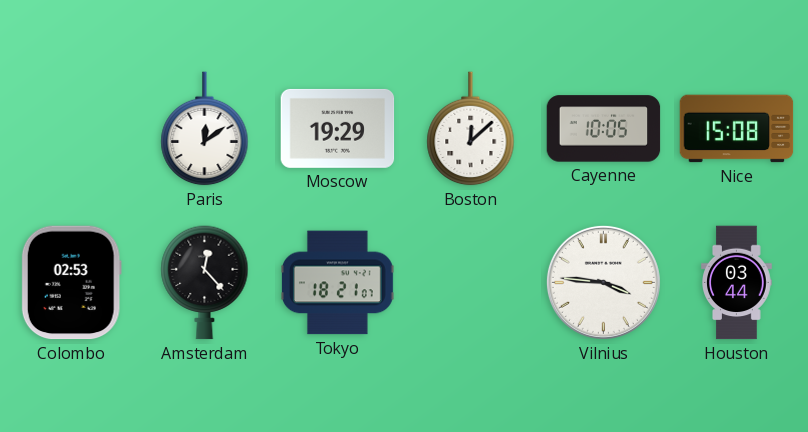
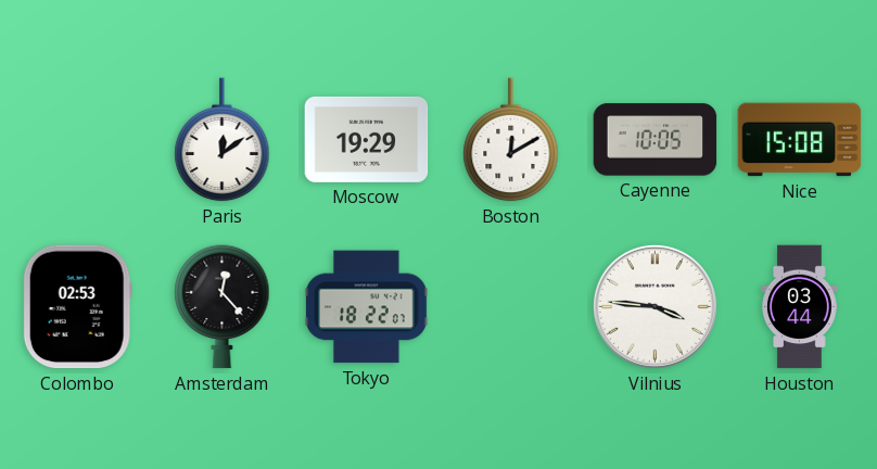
Boston: 12:08 -> 12:10 (511, 140)
Tokyo: 18:21 -> 18:22 (366, 307)
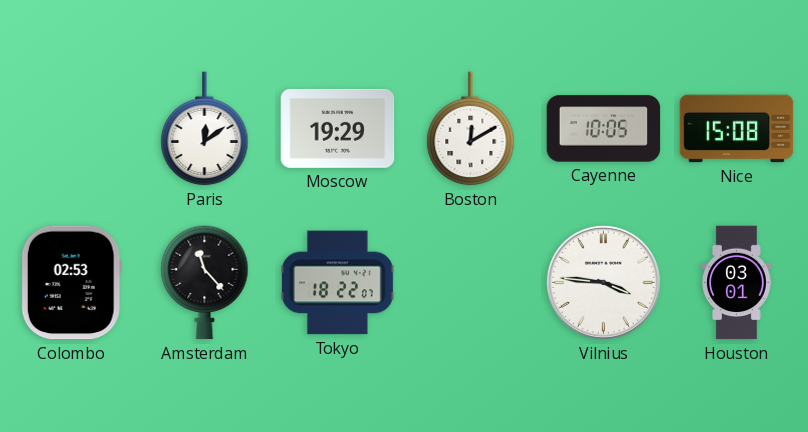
Amsterdam: 12:23 -> 11:23 (205, 283)
Houston: 03:44 -> 03:01 (737, 283)
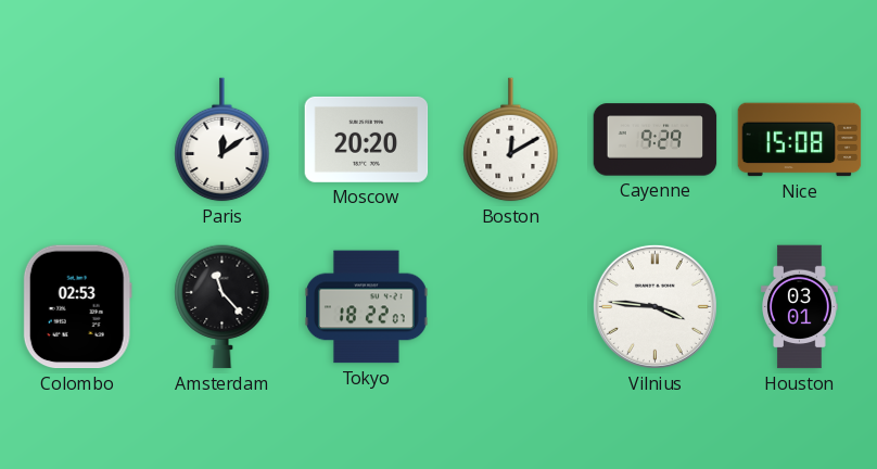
Moscow: 19:29 -> 20:20 (367, 139)
Cayenne: 10:05 -> 9:29 (656, 140)
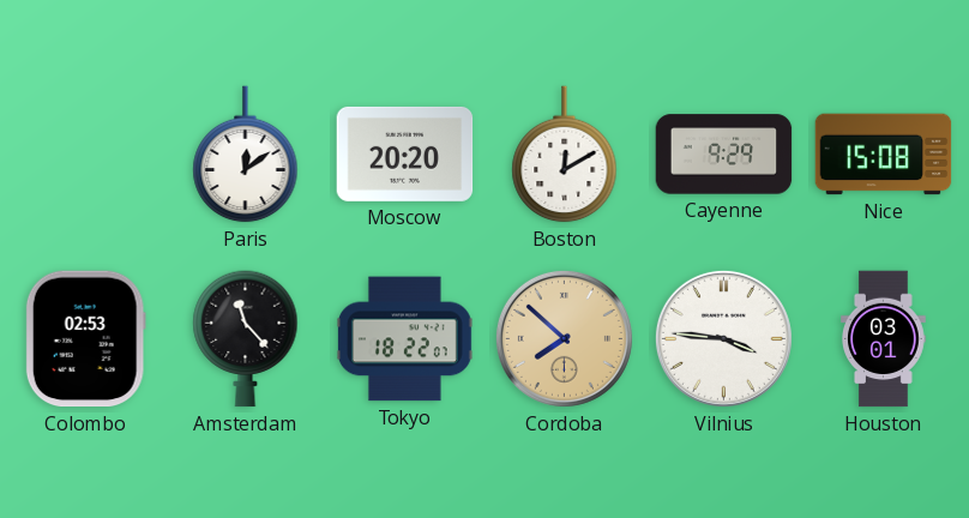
Cordoba: none -> 7:52 (564, 338)
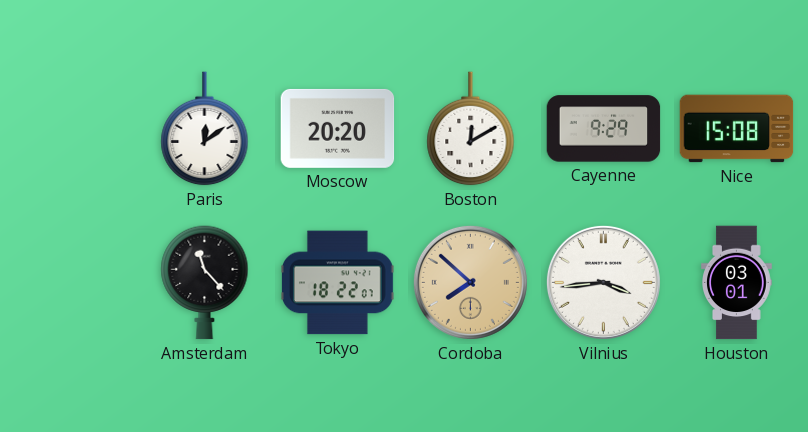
Colombo: 02:53 -> none (85, 339)
Vilnius: 3:46 -> 3:44 (603, 282)
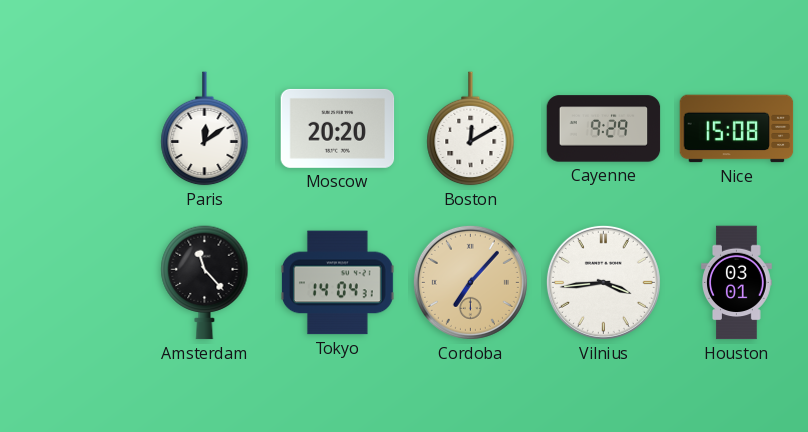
Tokyo: 18:22 -> 14:04 (337, 283)
Cordoba: 7:52 -> 7:07 (470, 282)
